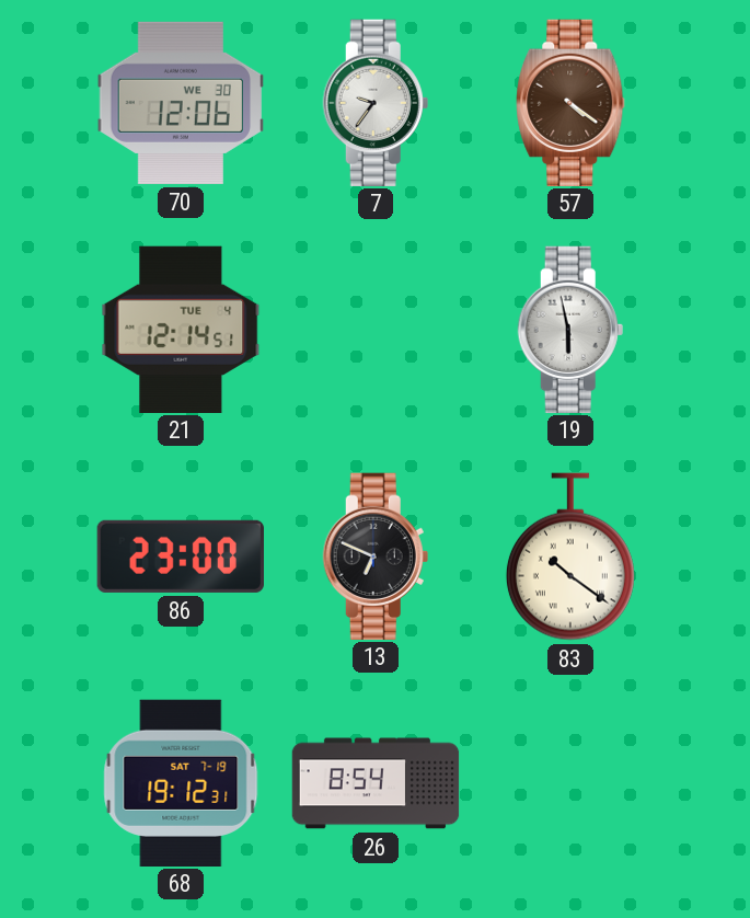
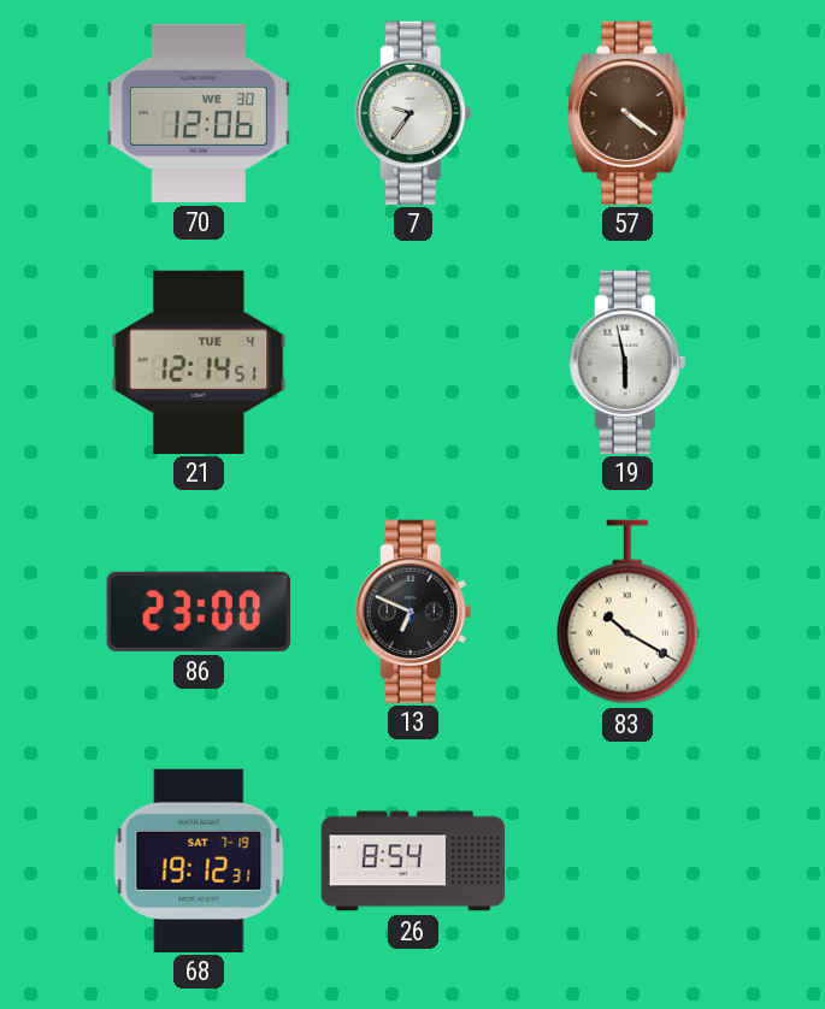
83: 10:21 -> 10:20 (627, 612)
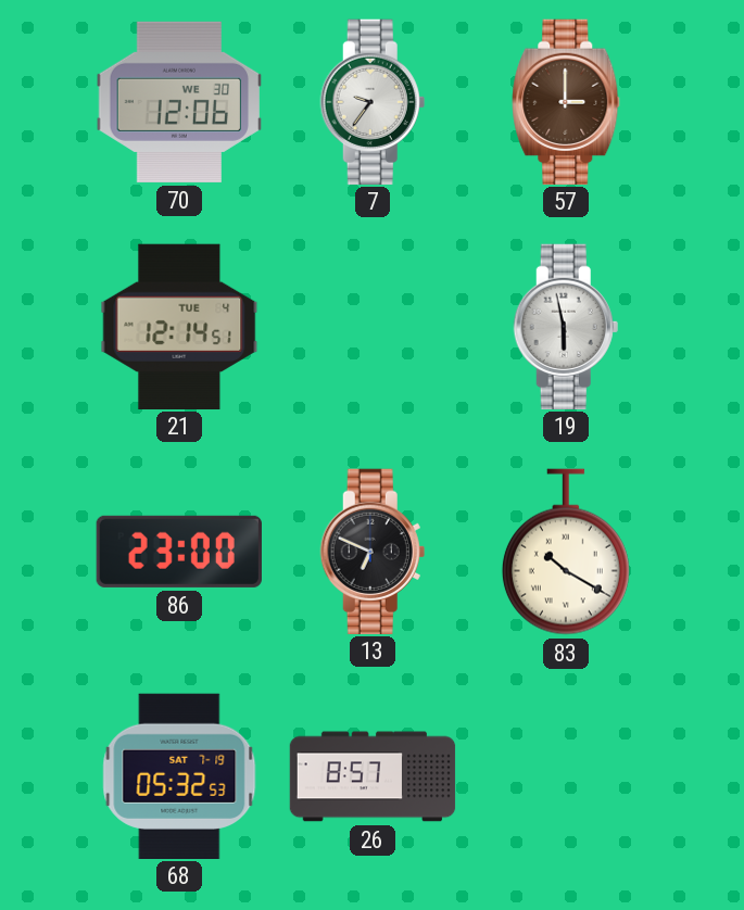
57: 4:21 -> 3:00 (566, 101)
68: 19:12 -> 05:32 (179, 775)
26: 8:54 -> 8:57 (373, 776)
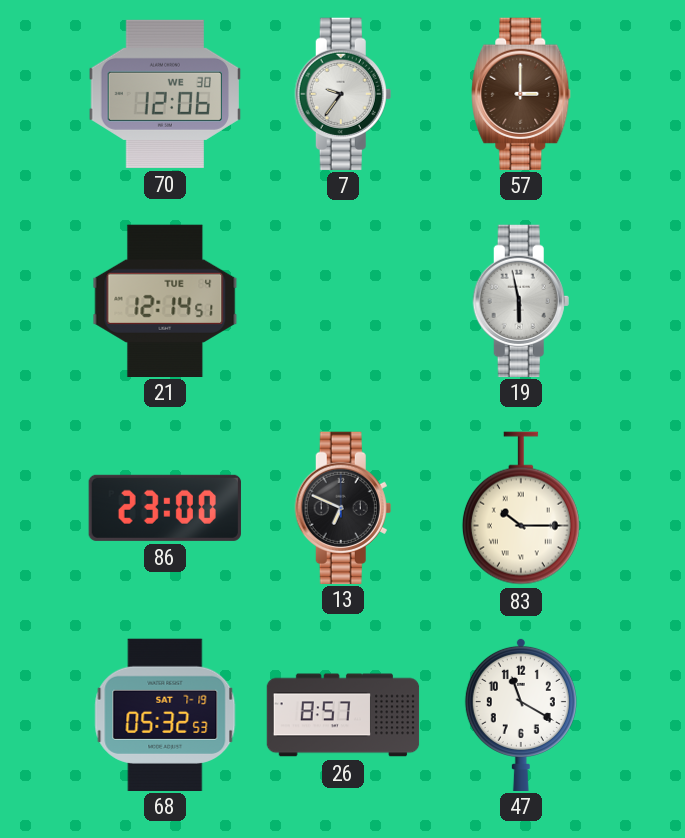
83: 10:20 -> 10:15 (521, 508)
47: none -> 11:20 (521, 714)
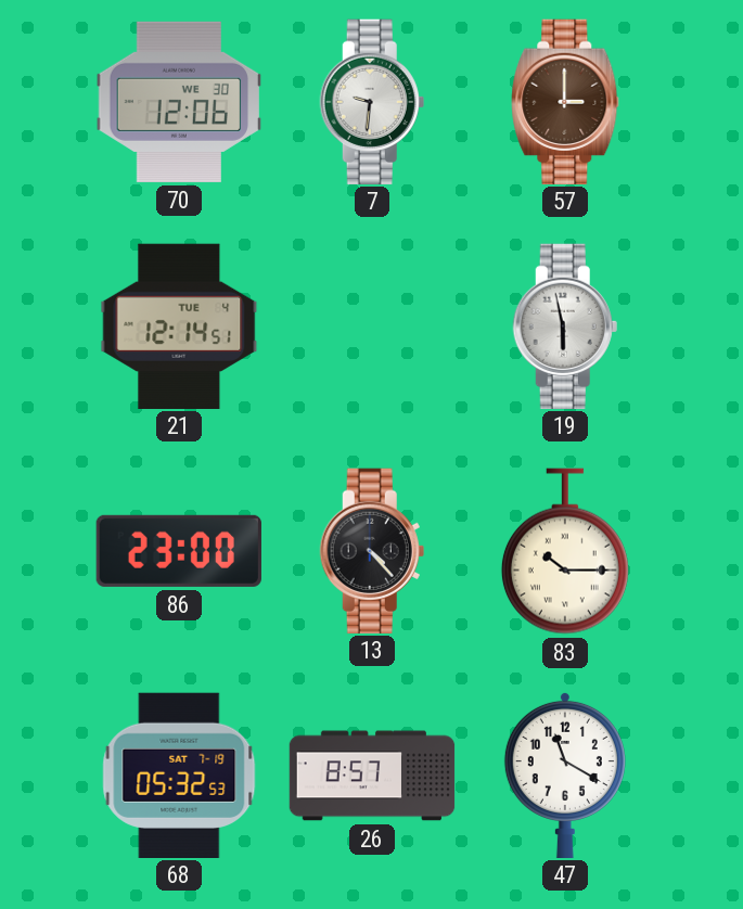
7: 9:36 -> 9:31 (372, 101)
13: 6:49 -> 4:23 (372, 550)
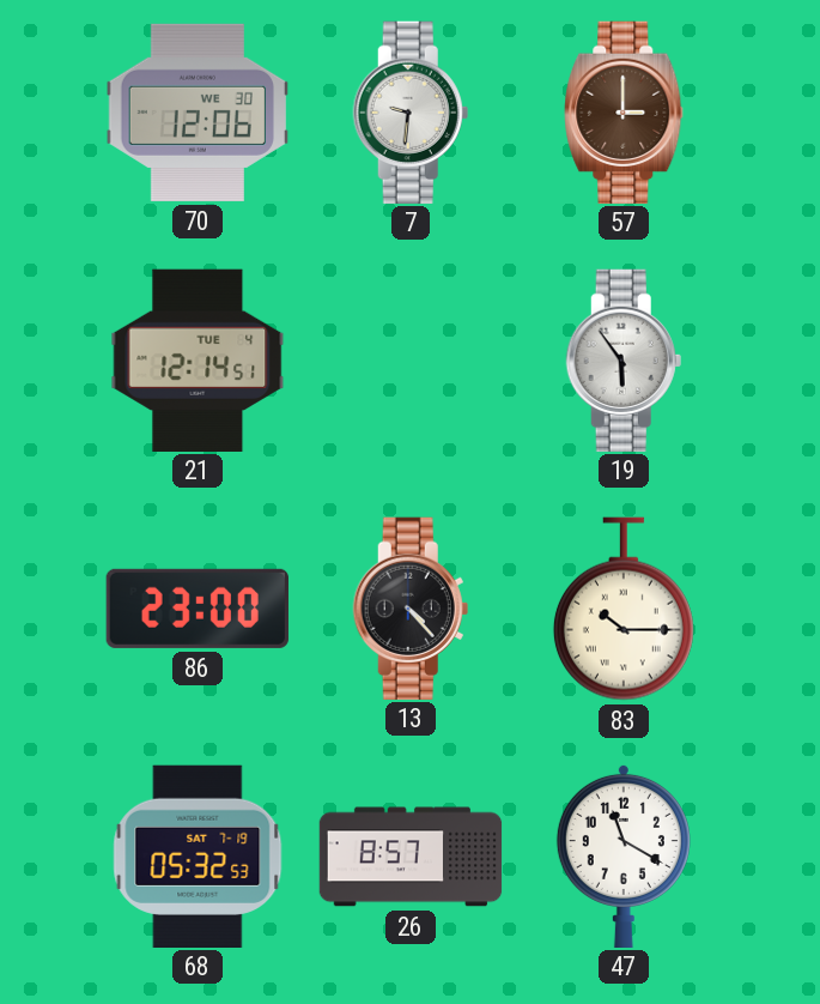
19: 5:58 -> 5:54 (624, 359)
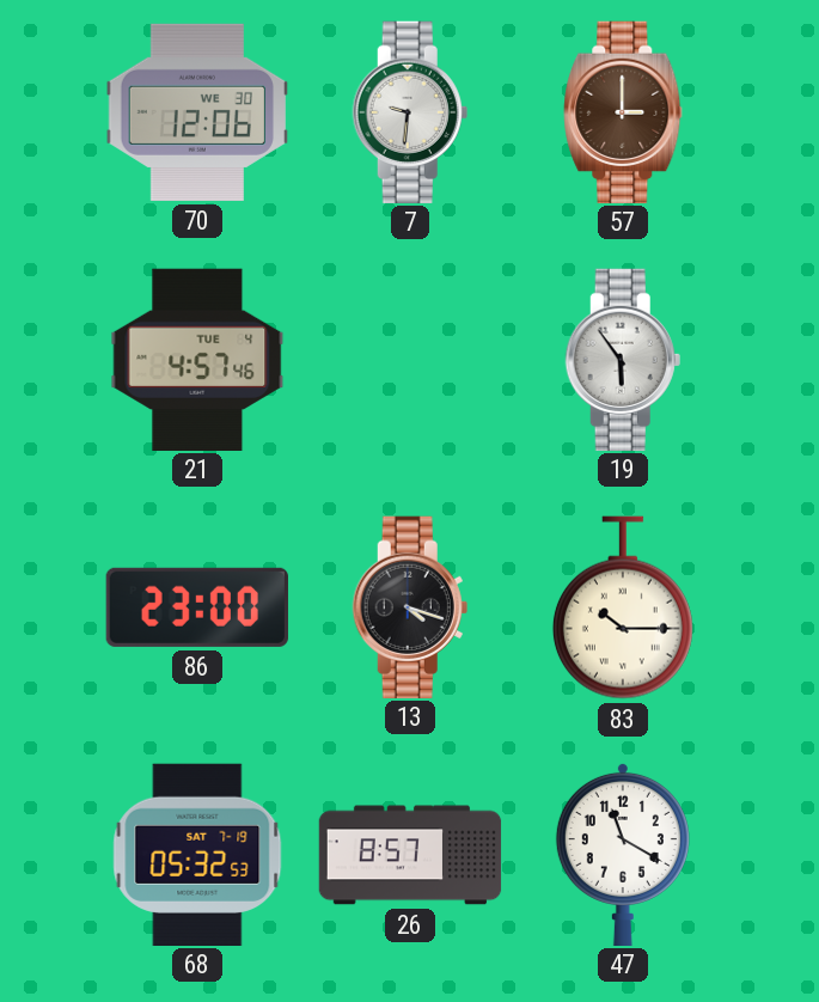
21: 12:14 -> 4:57 (197, 359)
13: 4:23 -> 4:18 (410, 606)
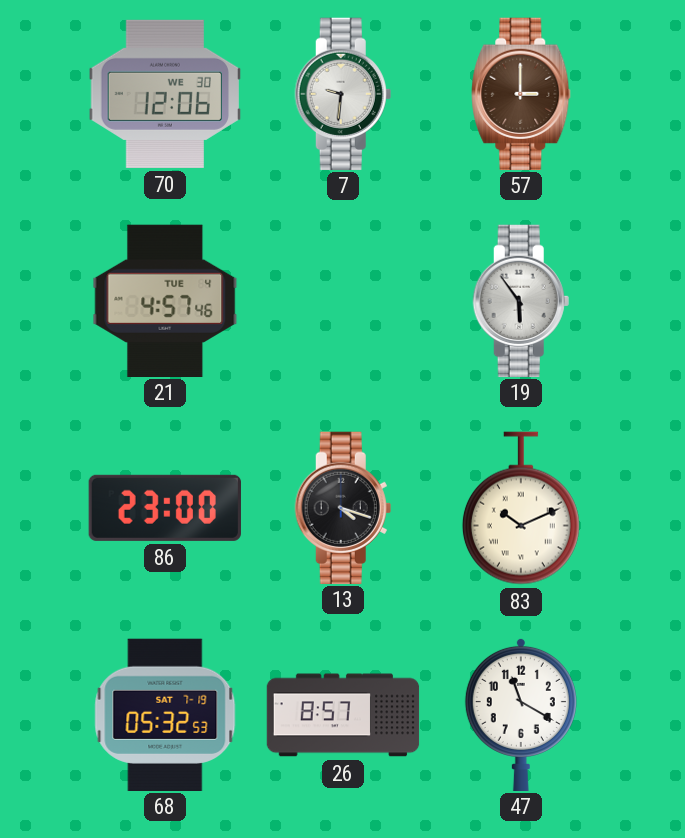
83: 10:15 -> 10:11 (521, 508)
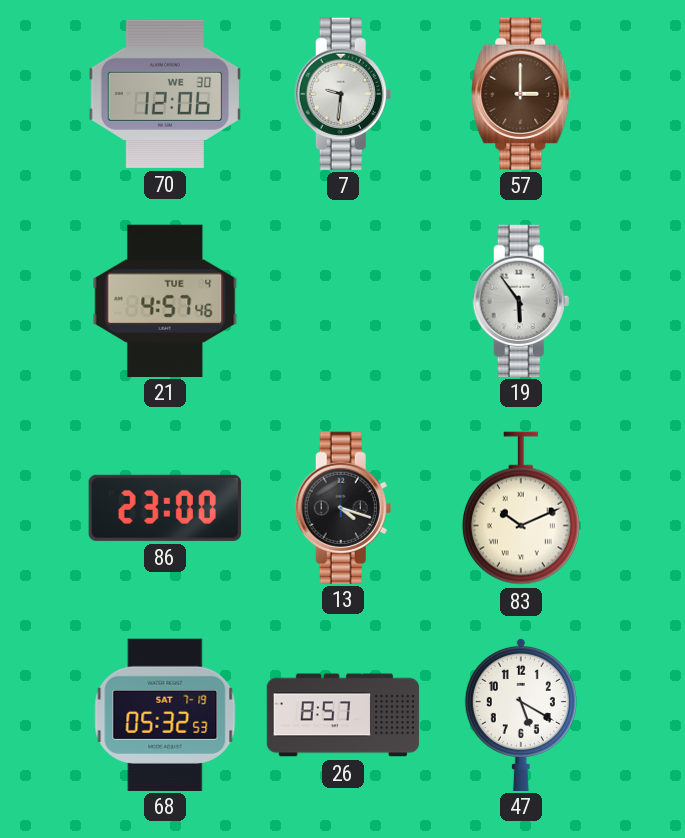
47: 11:20 -> 5:20 (521, 714)
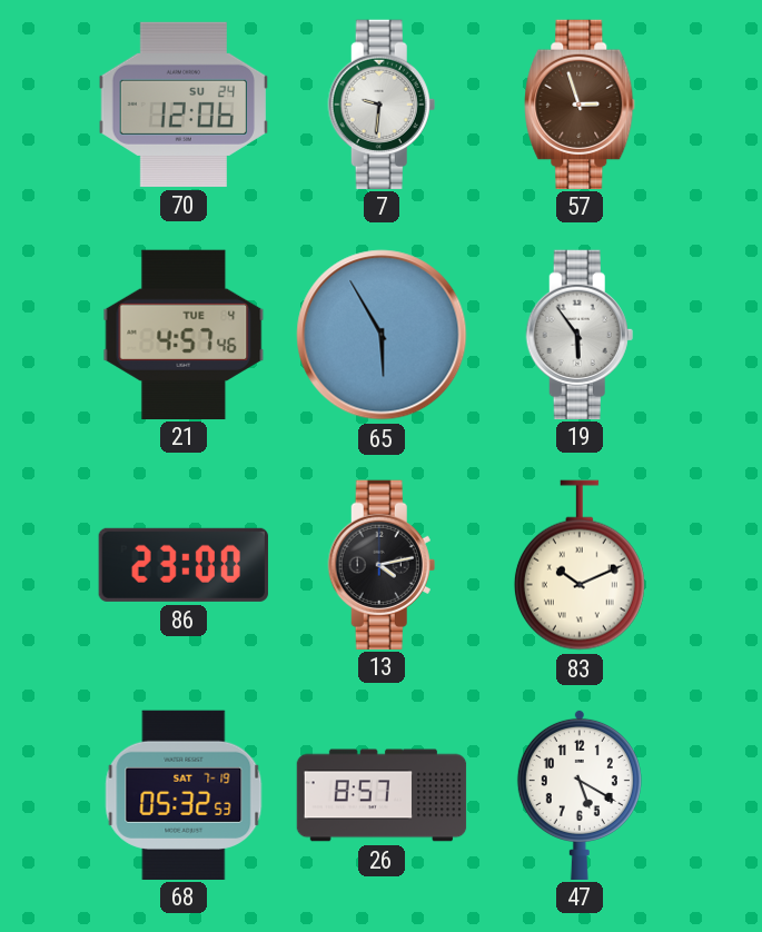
70 date: WE 30 -> SU 24 (182, 105)
57: 3:00 -> 2:57 (580, 103)
65: none -> 5:55 (382, 335)
13: 4:18 -> 4:13 (382, 564)
